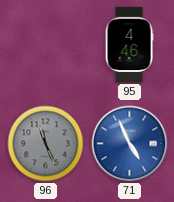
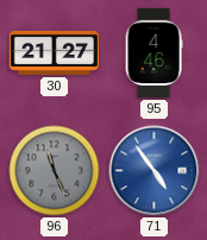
30: none -> 21:27 (55, 52)
71: 4:56 -> 4:54 (155, 171)
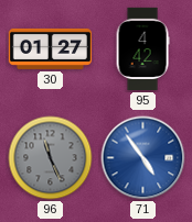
30: 21:27 -> 01:27 (51, 48)
95: 4:46 -> 4:42 (142, 49)
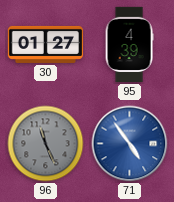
95: 4:42 -> 4:39 (129, 45)
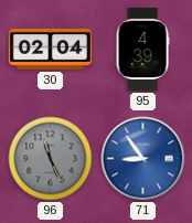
30: 01:27 -> 02:04 (51, 49)
71: 4:54 -> 8:54 (143, 159)
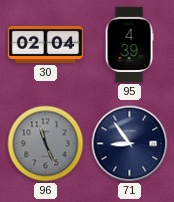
71 dial: blue -> navy (130, 144)
